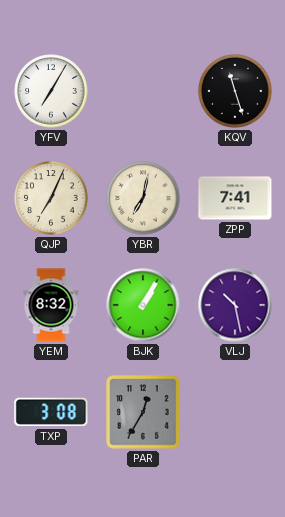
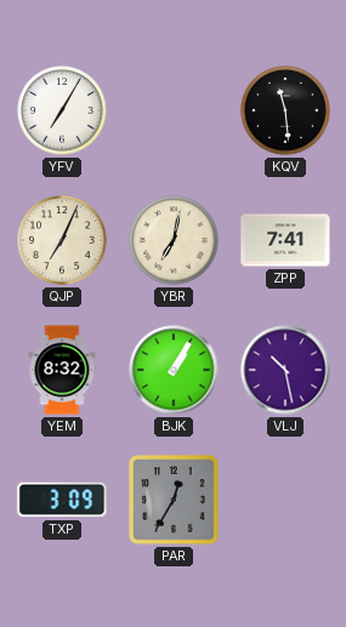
KQV: 11:27 -> 11:29 (285, 110)
TXP: 3:08 -> 3:09 (62, 500)
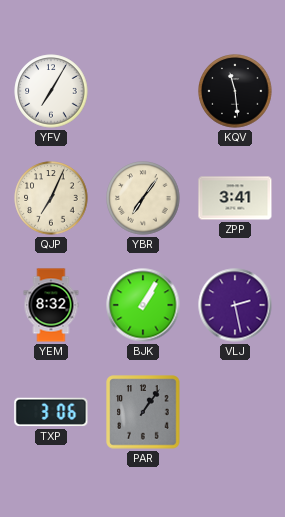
YBR: 7:02 -> 7:06 (143, 198)
ZPP: 7:41 -> 3:41 (235, 198)
VLJ: 10:28 -> 2:28 (235, 305)
TXP: 3:09 -> 3:06 (51, 412)
PAR: 12:35 -> 1:06 (143, 412)
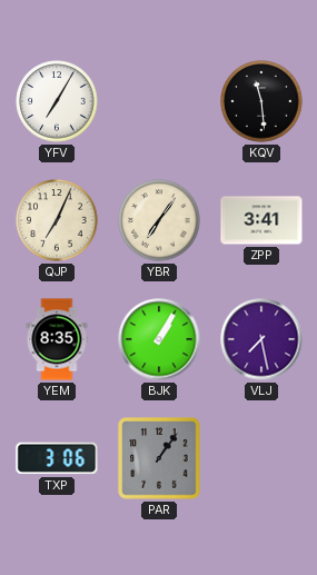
YEM: 8:32 -> 8:35 (57, 339)
VLJ: 2:28 -> 7:28 (261, 339)
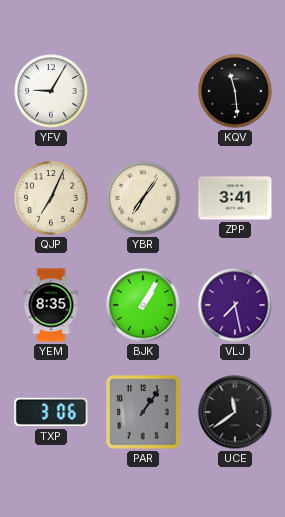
YFV: 7:05 -> 9:05 (51, 91)
UCE: none -> 11:39 (235, 412)
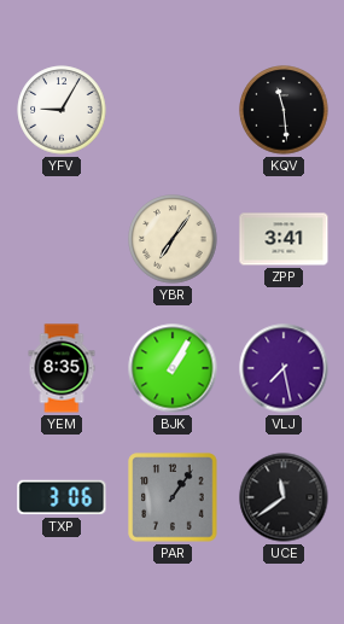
QJP: 7:04 -> none (51, 198)
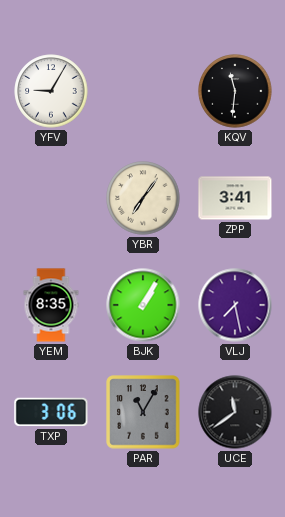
KQV: 11:29 -> 11:31 (235, 91)
PAR: 1:06 -> 11:05 (143, 412)
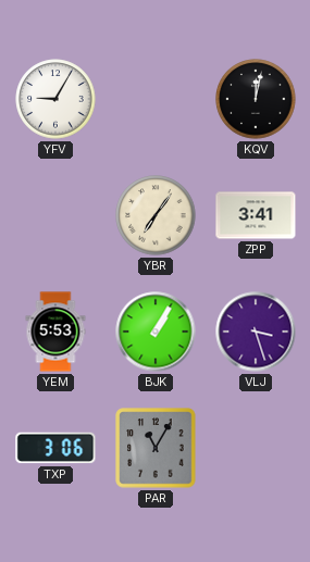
KQV: 11:31 -> 12:02 (256, 99)
YEM: 8:35 -> 5:53 (55, 332)
VLJ: 7:28 -> 3:27 (256, 332)
UCE: 11:39 -> none (235, 412)
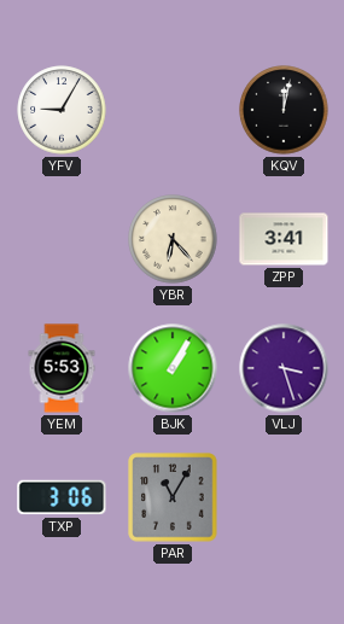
YBR: 7:06 -> 6:23 (173, 239)
